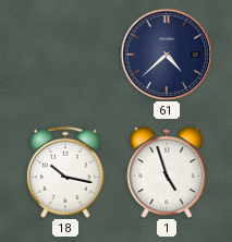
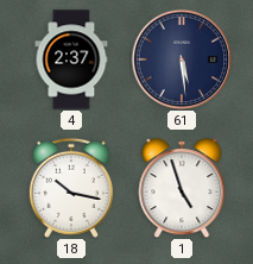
4: none -> 2:37 (71, 59)
61: 4:38 -> 5:29 (182, 59)
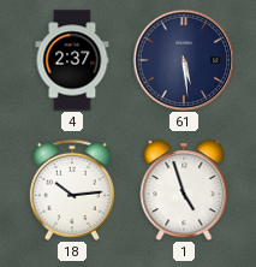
18: 10:17 -> 10:14 (72, 190)
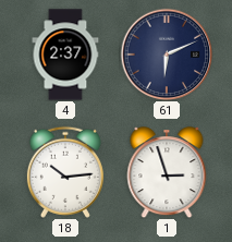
61: 5:29 -> 6:11 (167, 55)
1: 4:57 -> 2:57 (167, 172)
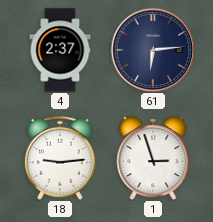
61: 6:11 -> 6:14 (153, 50)
18: 10:14 -> 9:14 (60, 158)
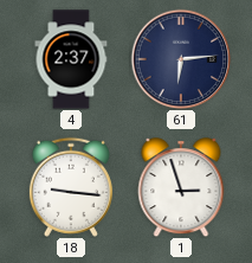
18: 9:14 -> 9:16 (71, 187)
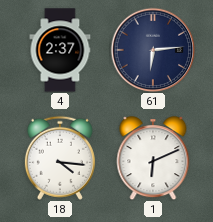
18: 9:16 -> 4:16 (60, 158)
1: 2:57 -> 6:11 (153, 158)
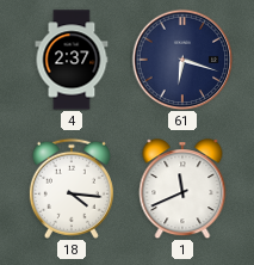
61: 6:14 -> 6:18 (182, 60)
1: 6:11 -> 11:41 (182, 189)
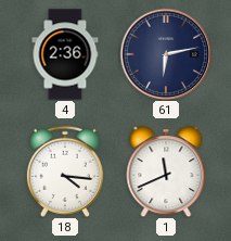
4: 2:37 -> 2:36 (65, 54)
61: 6:18 -> 6:13 (166, 54)
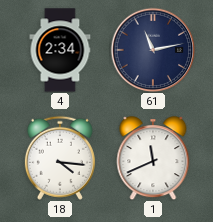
4: 2:36 -> 2:34 (60, 50)
61: 6:13 -> 11:13 (153, 50)
